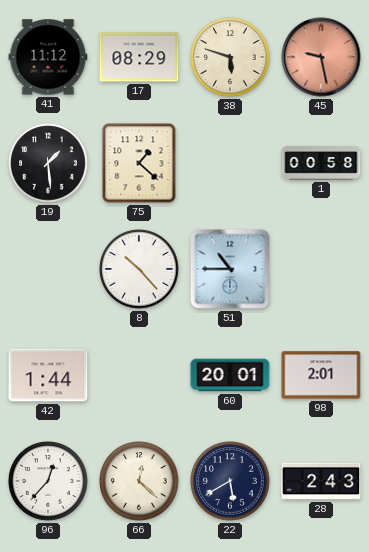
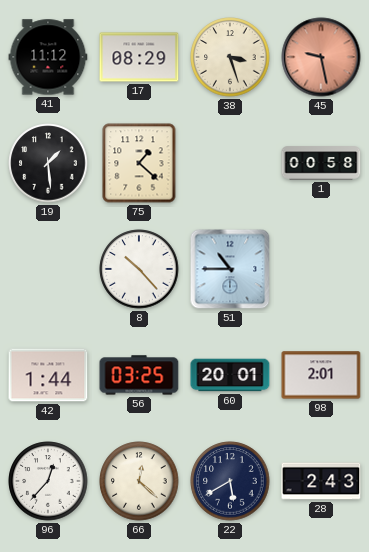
38: 5:48 -> 3:27 (230, 57)
56: none -> 03:25 (139, 375)
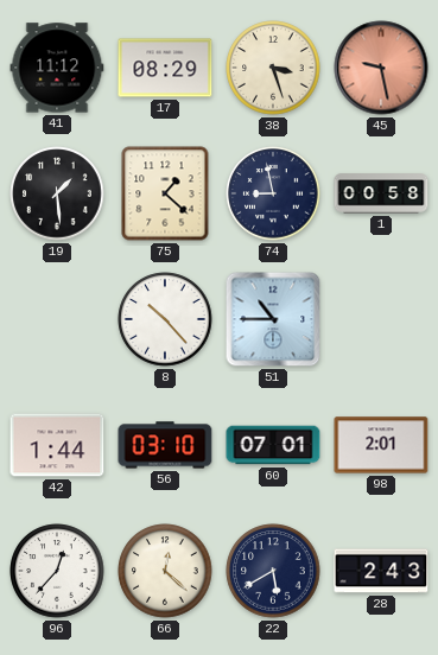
74: none -> 8:58 (273, 193)
56: 03:25 -> 03:10 (165, 445)
60: 20:01 -> 07:01 (273, 445)
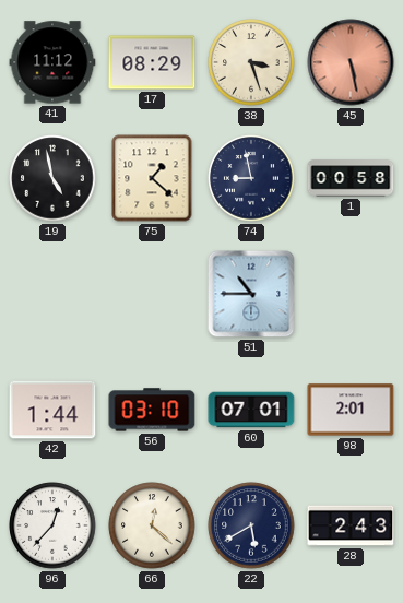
45: 9:28 -> 5:28 (351, 62)
19: 1:29 -> 4:58 (52, 178)
8: 10:23 -> none (165, 319)
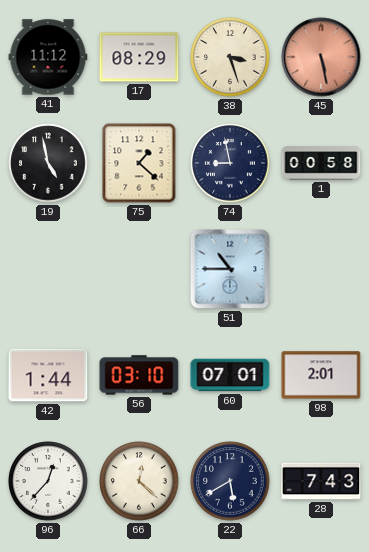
28: 2:43 -> 7:43 (321, 481)
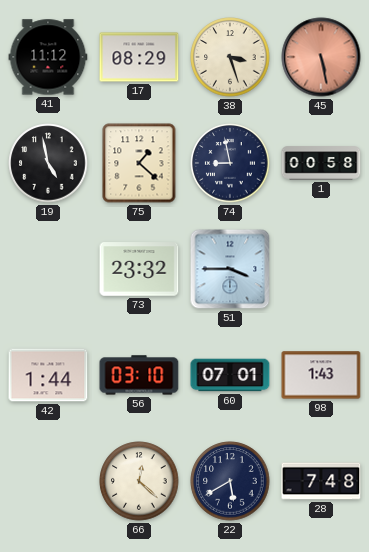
73: none -> 23:32 (139, 269)
51: 10:45 -> 3:45 (230, 269)
98: 2:01 -> 1:43 (321, 375)
96: 12:37 -> none (48, 481)
28: 7:43 -> 7:48 (321, 481)
